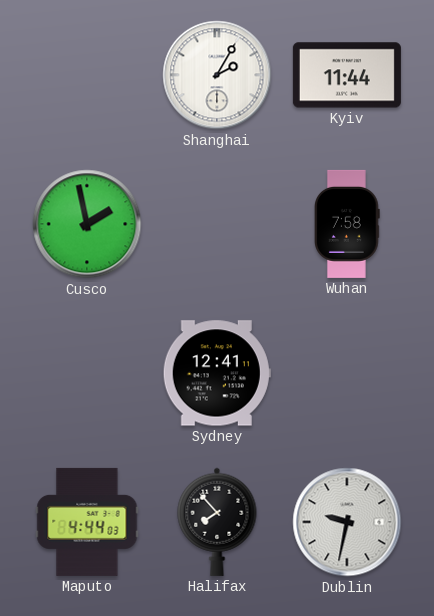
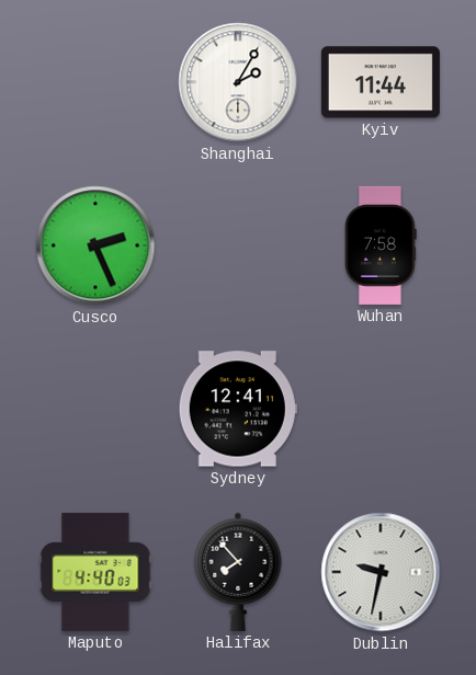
Cusco: 1:58 -> 2:26 (95, 245)
Maputo: 4:44 -> 4:40 (95, 572)
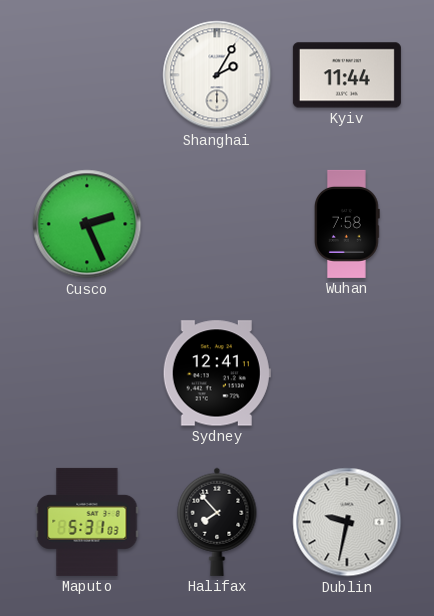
Maputo: 4:40 -> 5:31 (87, 522)
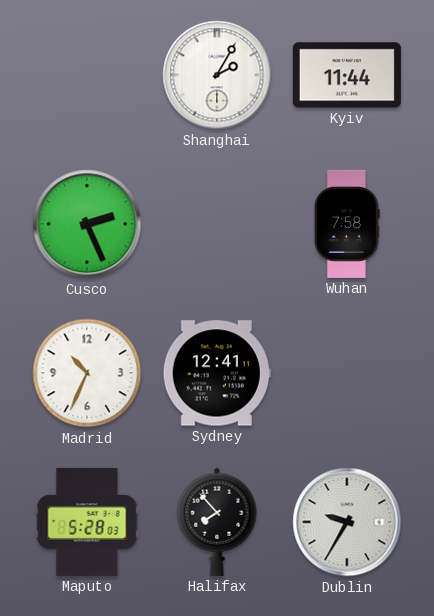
Madrid: none -> 10:34 (87, 373)
Maputo: 5:31 -> 5:28 (87, 522)
Dublin: 9:32 -> 9:35 (347, 522)
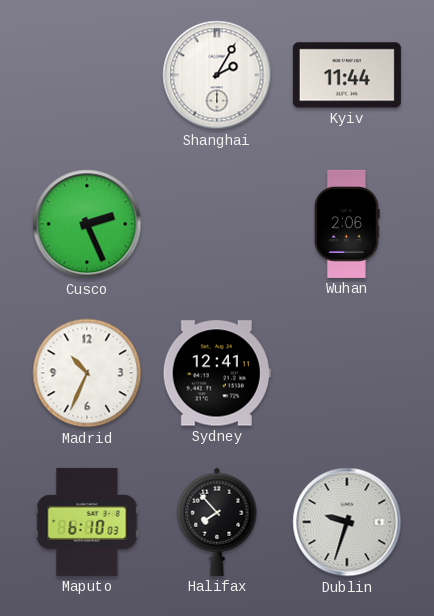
Wuhan: 7:58 -> 2:06 (347, 224)
Maputo: 5:28 -> 6:10 (87, 522)
Dublin: 9:35 -> 9:33 (347, 522)
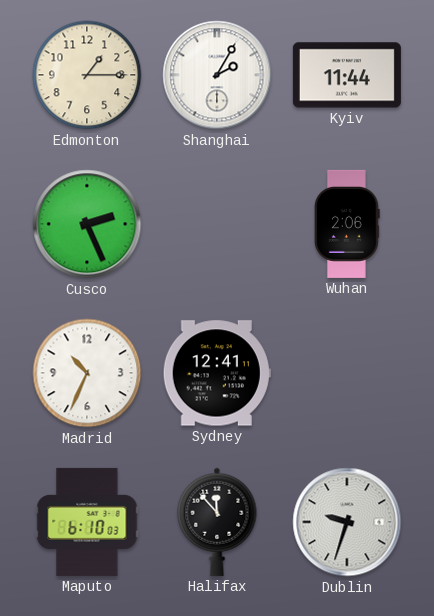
Edmonton: none -> 1:15 (87, 75)
Halifax: 7:53 -> 11:53 (217, 522)
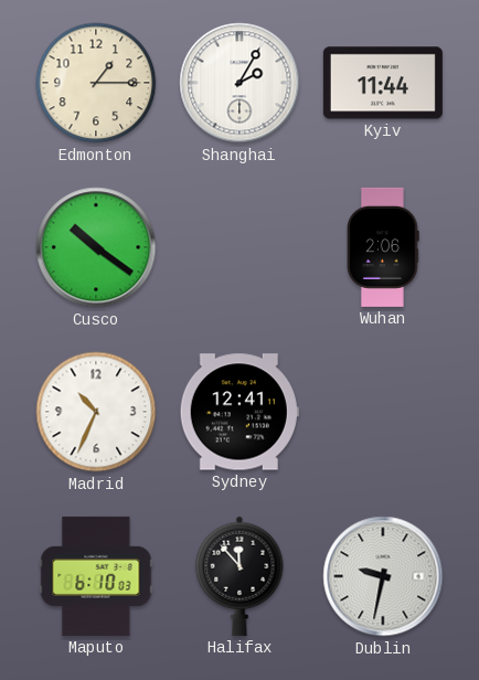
Cusco: 2:26 -> 10:21 (96, 247)
Dublin: 9:33 -> 9:32 (383, 576)
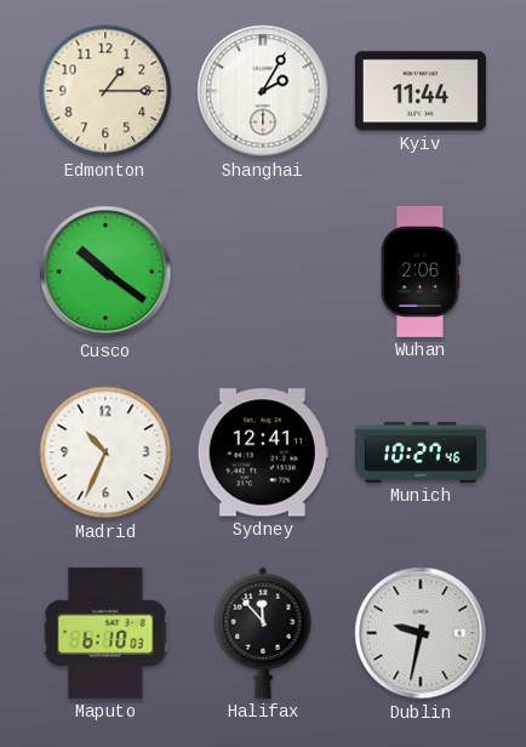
Munich: none -> 10:27 (421, 452)
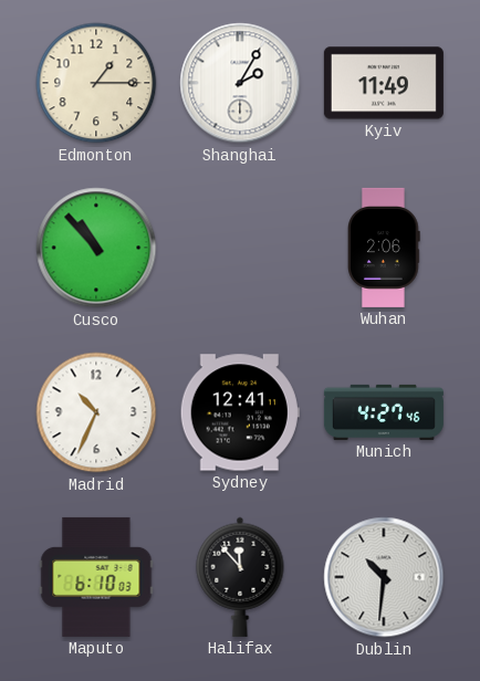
Kyiv: 11:44 -> 11:49 (384, 83)
Cusco: 10:21 -> 10:53 (96, 248)
Munich: 10:27 -> 4:27 (384, 412)
Dublin: 9:32 -> 10:31 (384, 577)
